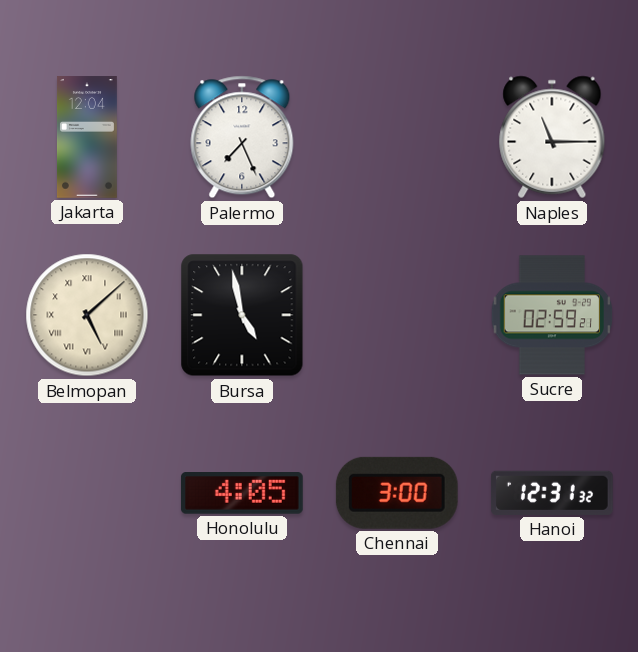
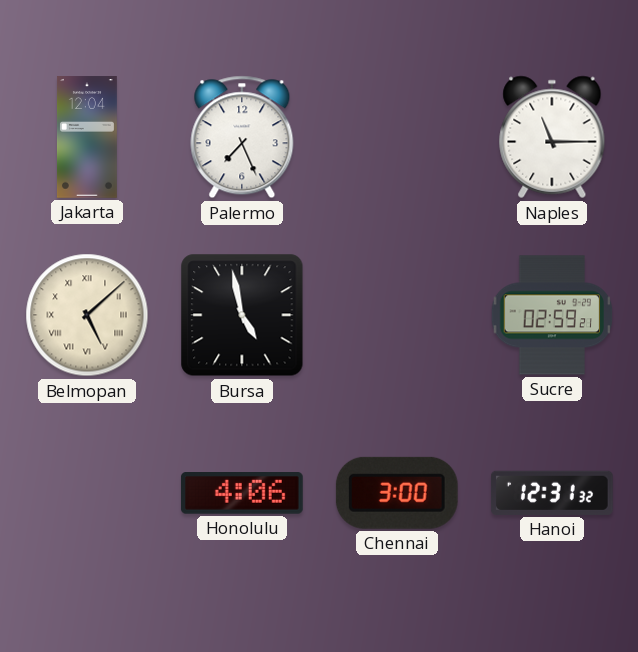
Honolulu: 4:05 -> 4:06 (242, 493)
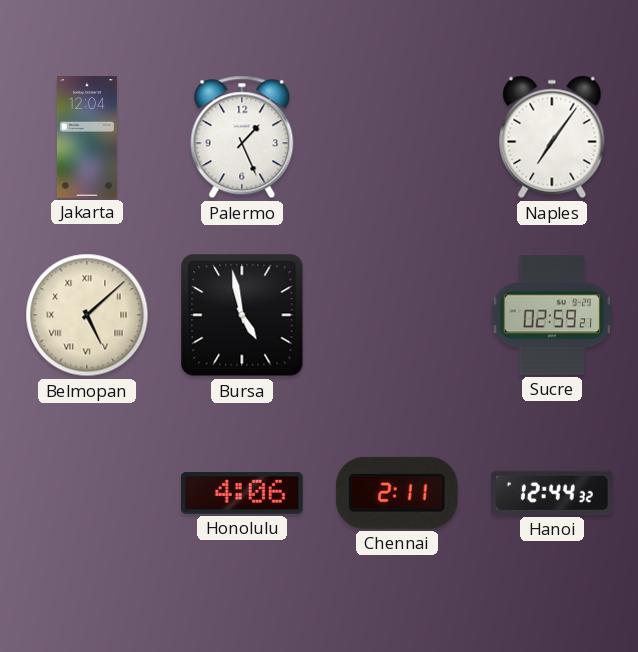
Palermo: 7:26 -> 1:26 (242, 137)
Naples: 11:15 -> 7:06 (552, 137)
Chennai: 3:00 -> 2:11 (397, 493)
Hanoi: 12:31 -> 12:44 (552, 493)
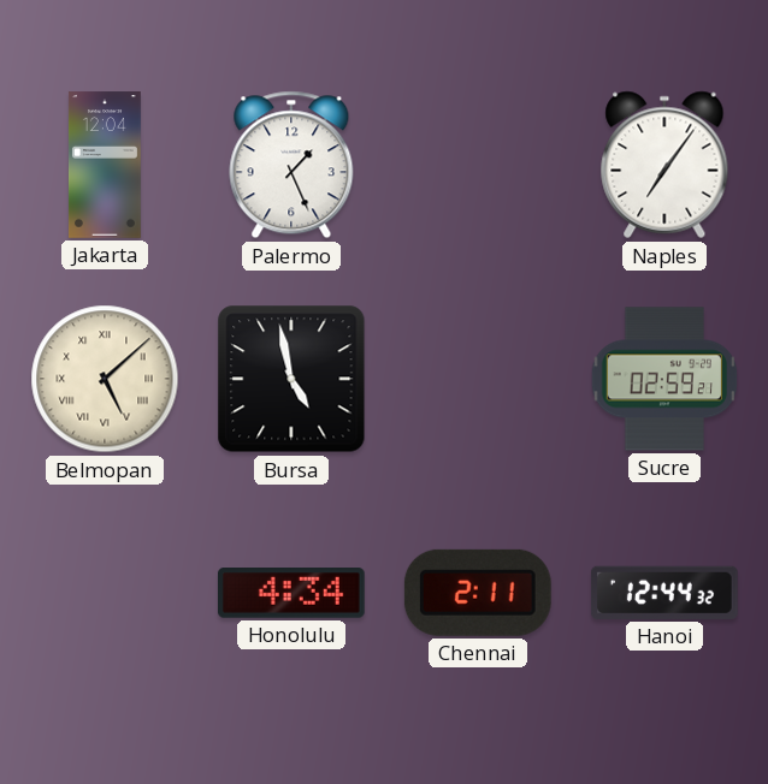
Honolulu: 4:06 -> 4:34 (291, 593)
